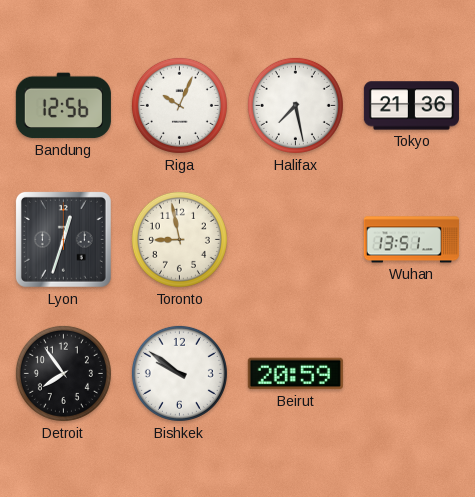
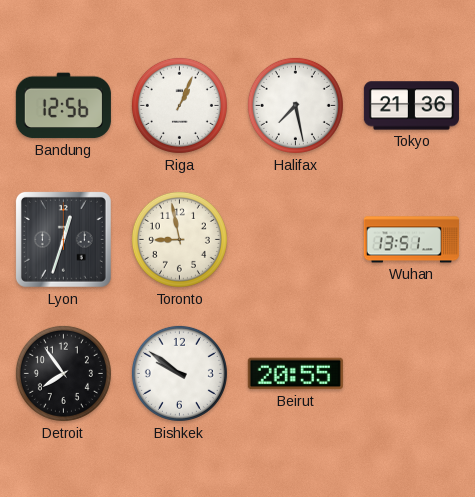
Riga: 10:04 -> 1:04 (179, 105)
Beirut: 20:59 -> 20:55 (295, 374)
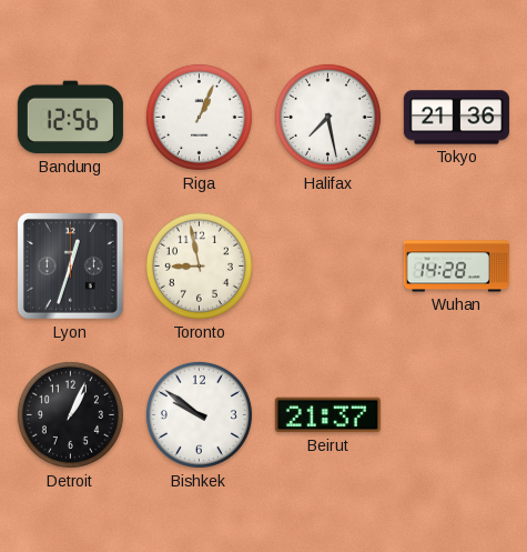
Wuhan: 13:51 -> 14:28 (456, 267)
Detroit: 7:54 -> 1:04 (70, 414)
Beirut: 20:55 -> 21:37 (327, 415)
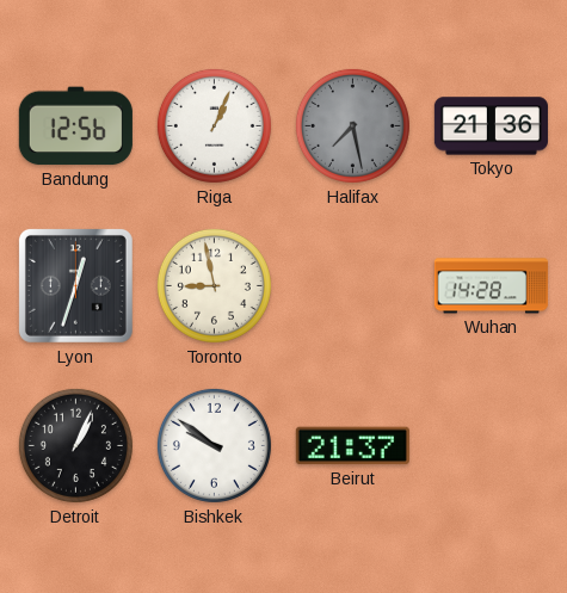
Halifax dial: white -> grey (352, 125)
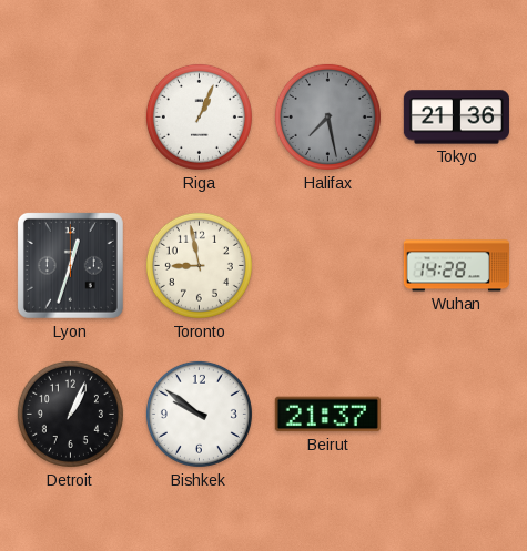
Bandung: 12:56 -> none (75, 126)
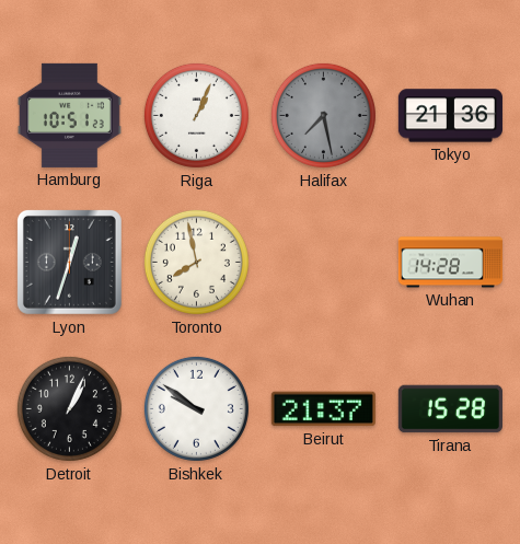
Hamburg: none -> 10:51 (69, 115)
Toronto: 8:58 -> 7:58 (196, 262)
Tirana: none -> 15:28 (450, 409)
